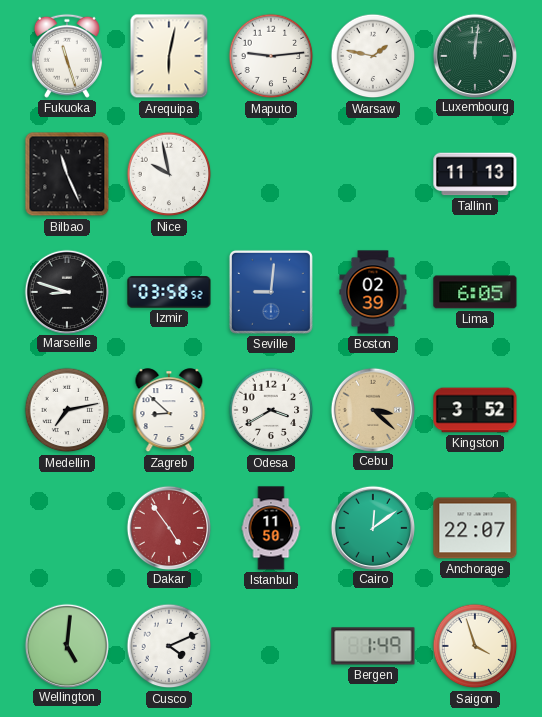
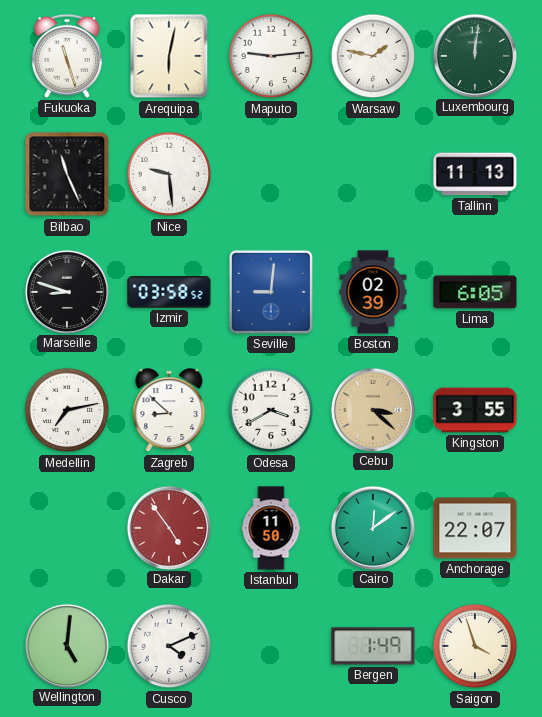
Nice: 9:58 -> 9:29 (169, 174)
Kingston: 3:52 -> 3:55 (475, 410)
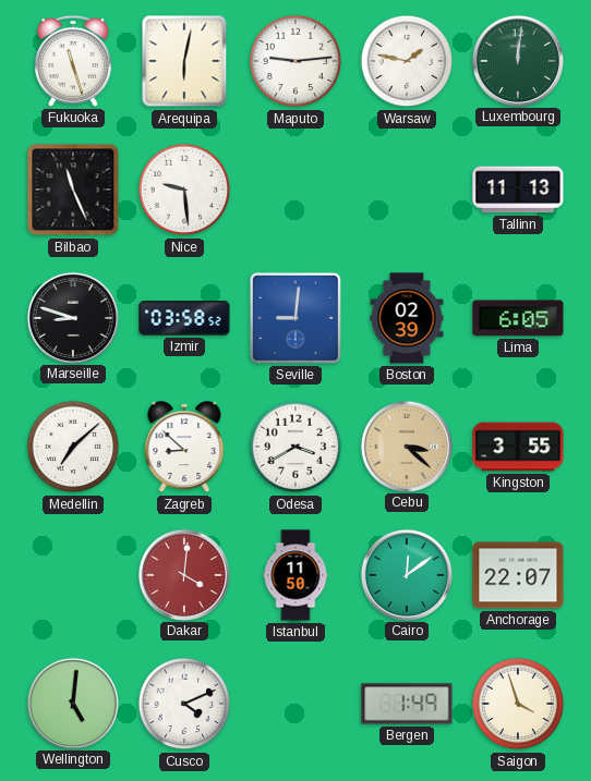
Medellin: 7:13 -> 7:08 (73, 447)
Dakar: 4:54 -> 4:01 (183, 574)
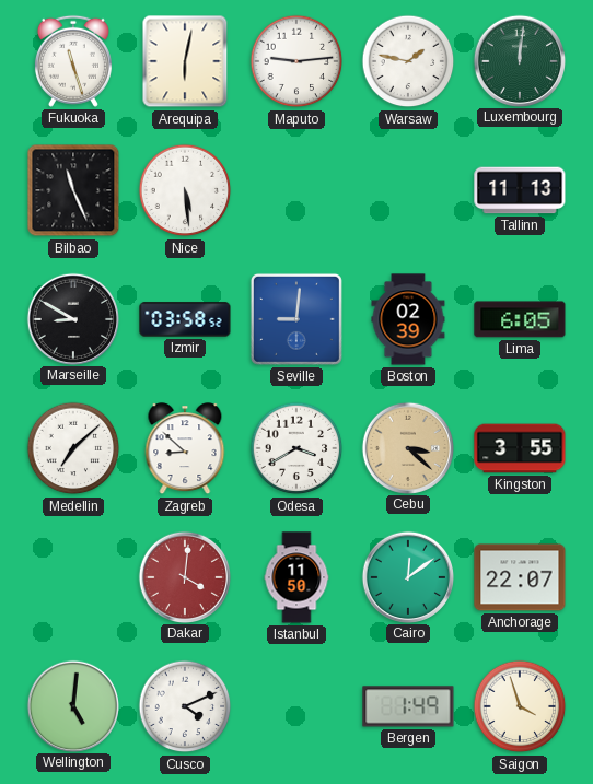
Nice: 9:29 -> 5:29 (185, 190)
Marseille: 8:48 -> 8:50 (72, 318)
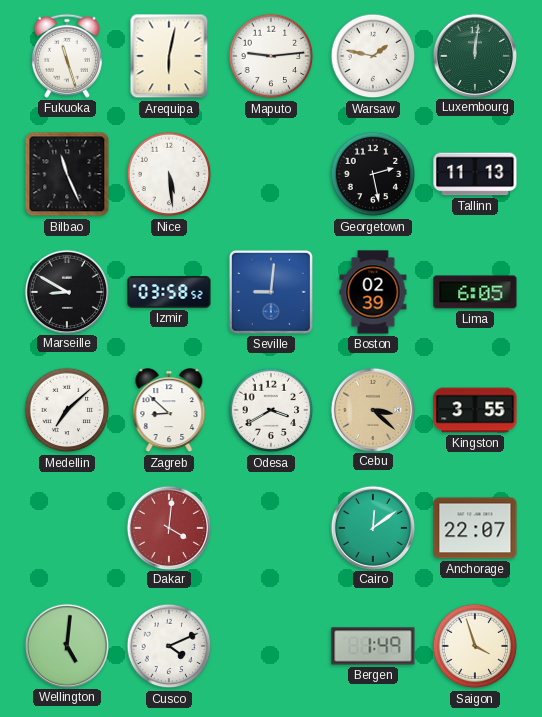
Georgetown: none -> 2:28 (373, 174)
Istanbul: 11:50 -> none (296, 577)
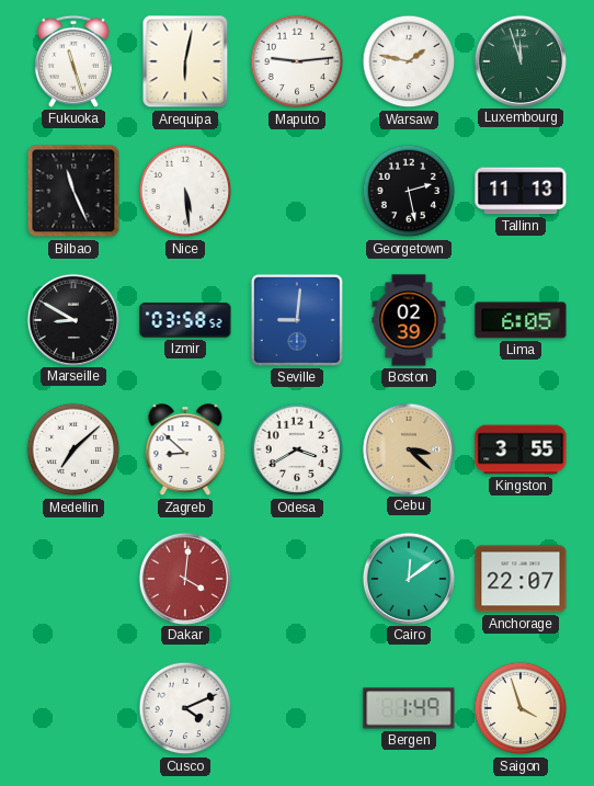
Luxembourg: 12:01 -> 11:57 (519, 60)
Wellington: 5:01 -> none (66, 645)
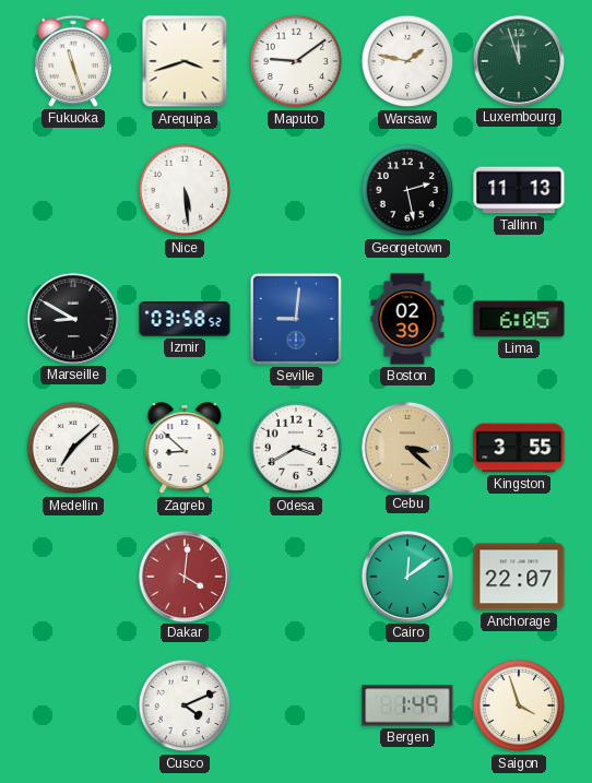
Arequipa: 6:02 -> 3:42 (185, 61)
Maputo: 9:14 -> 9:09 (296, 61)
Bilbao: 11:26 -> none (73, 191)
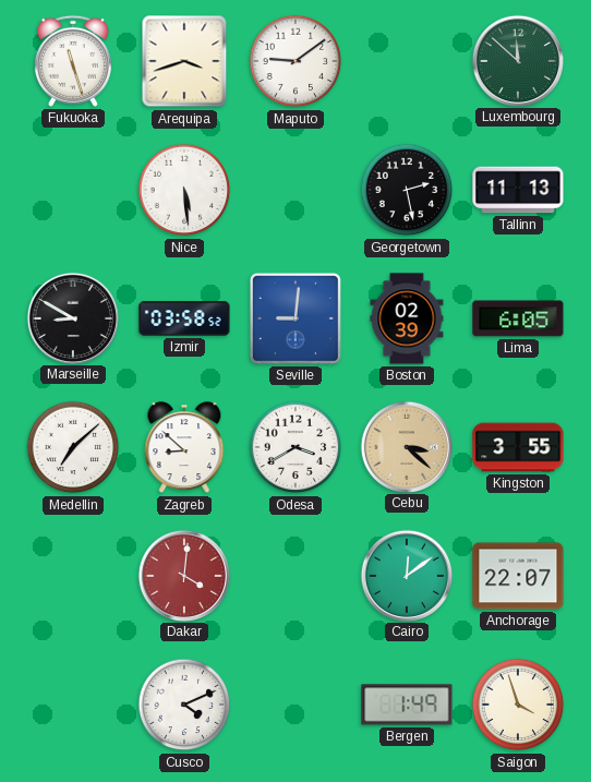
Warsaw: 1:47 -> none (407, 61)
Luxembourg: 11:57 -> 11:52 (517, 60)
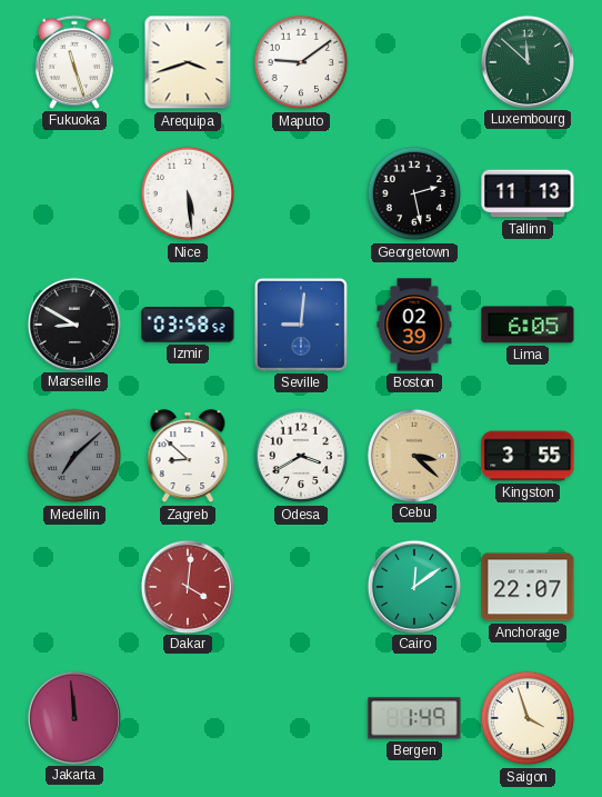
Medellin dial: white -> grey (74, 456)
Jakarta: none -> 11:59 (73, 717)
Cusco: 4:11 -> none (184, 705)
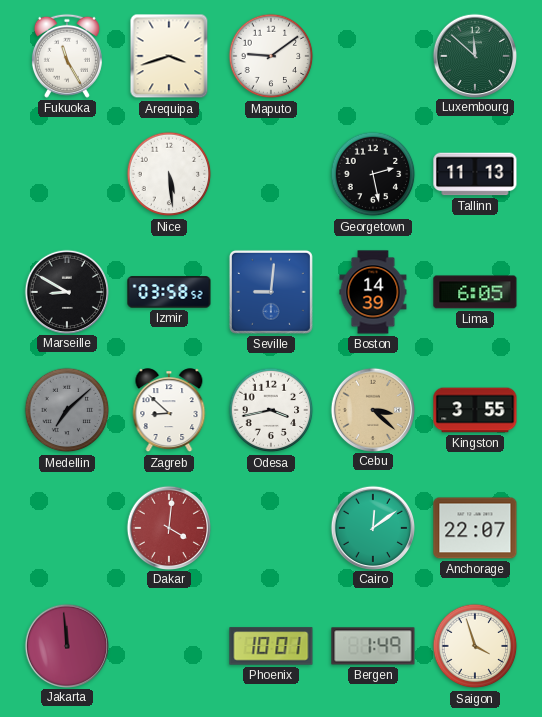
Fukuoka: 11:27 -> 11:25 (67, 56)
Boston: 02:39 -> 14:39 (373, 292)
Odesa: 3:40 -> 3:43 (271, 410)
Phoenix: none -> 10:01 (271, 646)
